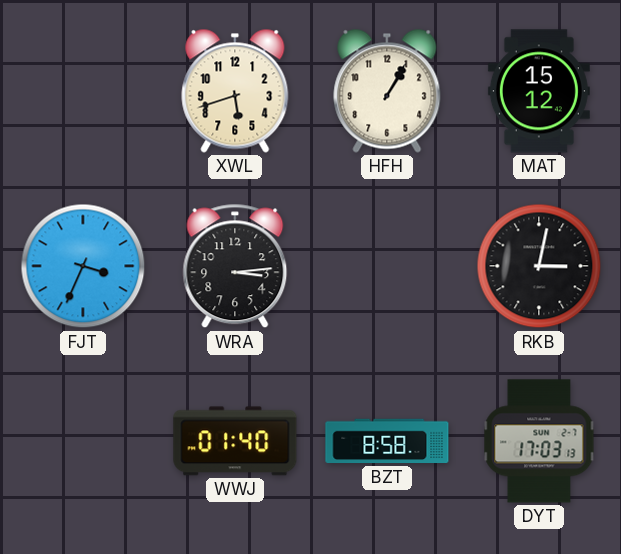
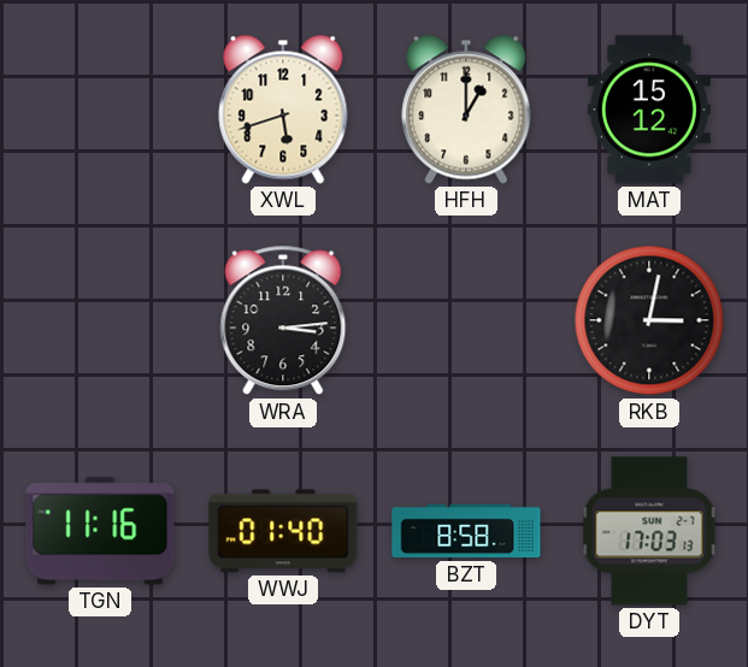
HFH: 1:05 -> 1:00 (466, 110)
FJT: 3:34 -> none (83, 266)
TGN: none -> 11:16 (100, 531)
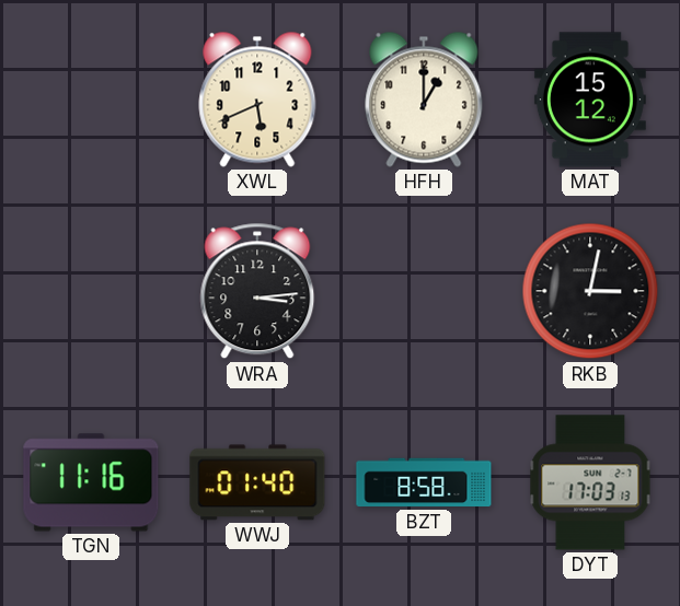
XWL: 5:42 -> 5:41 (257, 100)
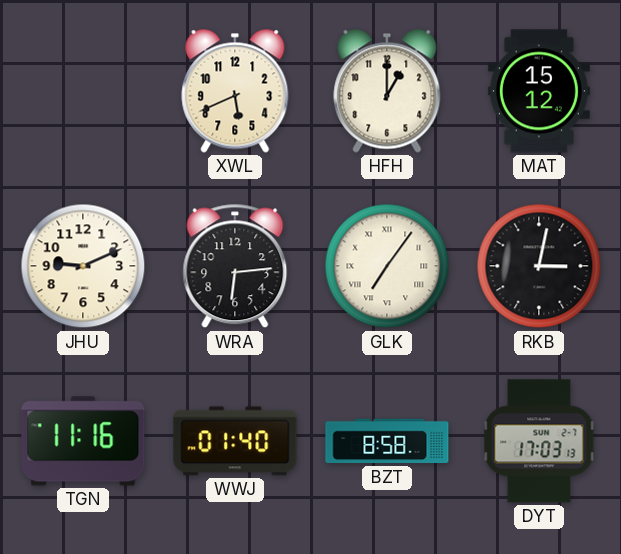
JHU: none -> 9:11 (83, 266)
WRA: 3:14 -> 6:14 (235, 266)
GLK: none -> 7:06 (387, 266)
